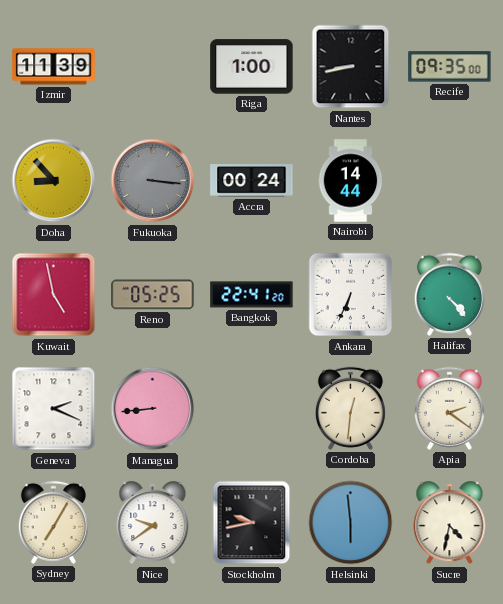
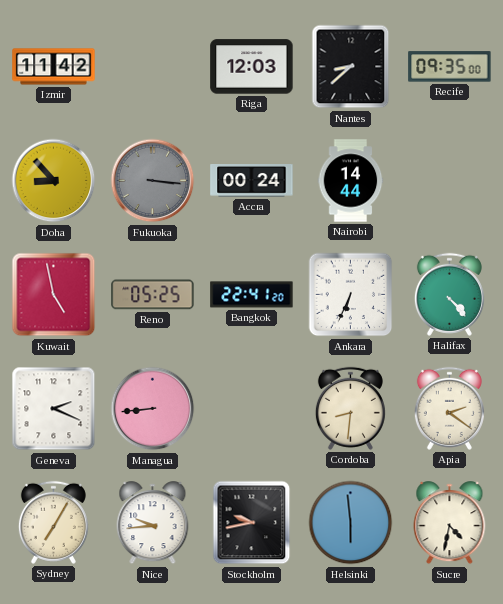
Izmir: 11:39 -> 11:42 (54, 67)
Riga: 1:00 -> 12:03 (252, 67)
Nantes: 8:43 -> 8:38 (351, 67)
Cordoba: 12:31 -> 8:31 (350, 408)
Nice: 9:39 -> 9:44 (153, 523)
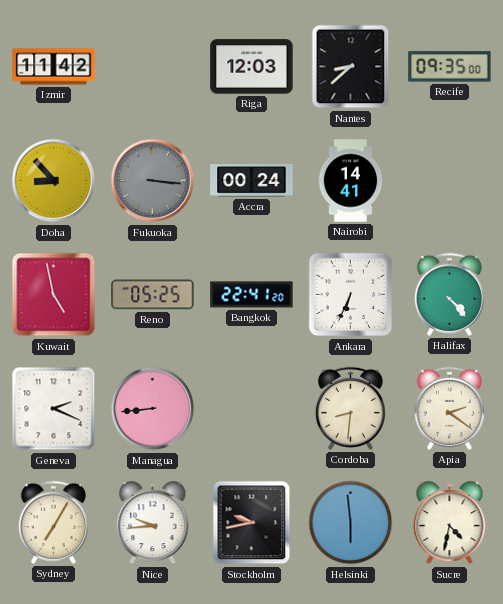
Nairobi: 14:44 -> 14:41 (351, 181)
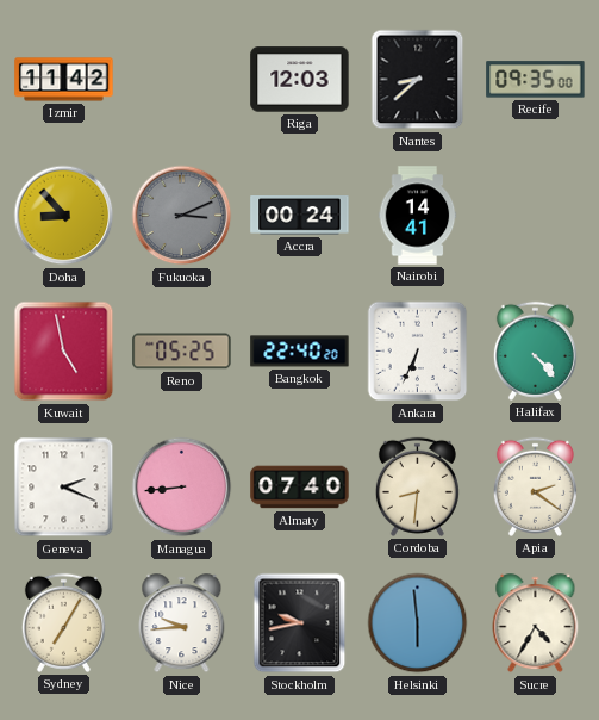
Fukuoka: 3:16 -> 3:11 (182, 216)
Bangkok: 22:41 -> 22:40 (300, 352)
Almaty: none -> 07:40 (300, 488)
Sucre: 4:32 -> 4:35 (536, 623)
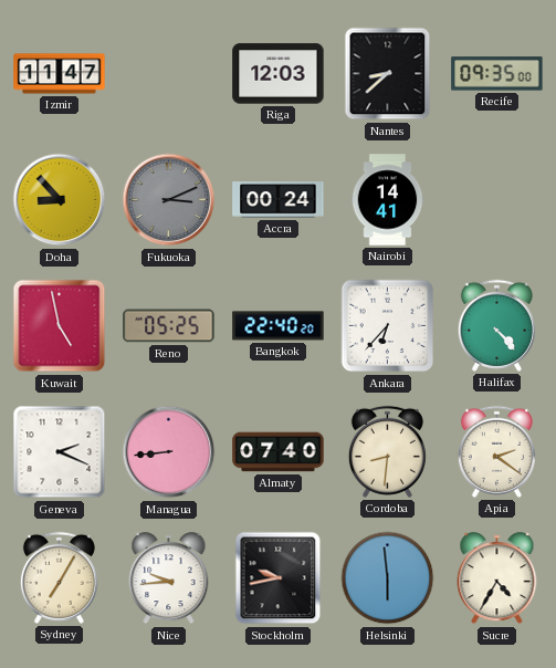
Izmir: 11:42 -> 11:47 (60, 74)
Ankara: 6:34 -> 6:37 (388, 326)
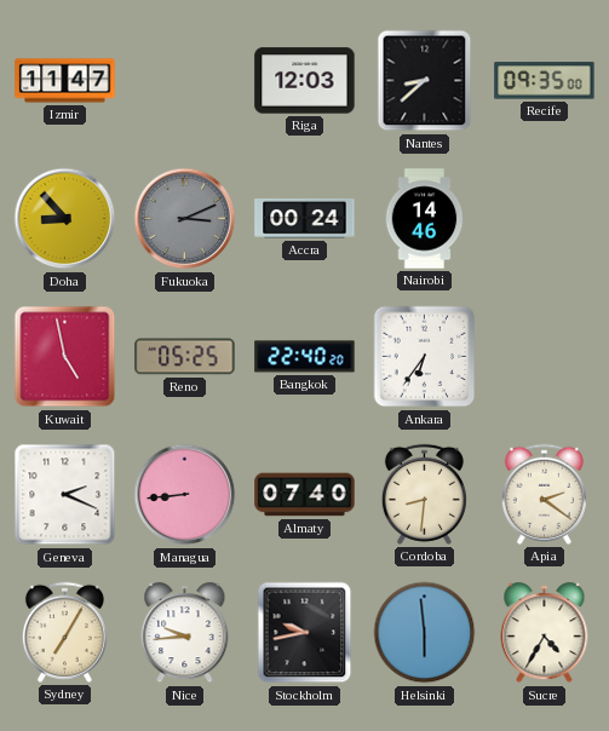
Nairobi: 14:41 -> 14:46 (425, 219)
Ankara: 6:37 -> 6:36 (425, 357)
Halifax: 4:23 -> none (496, 325)
